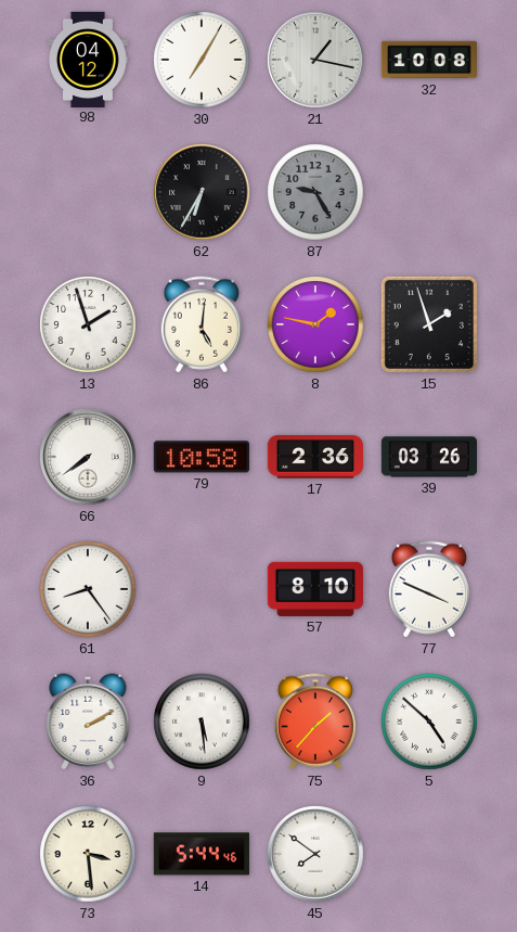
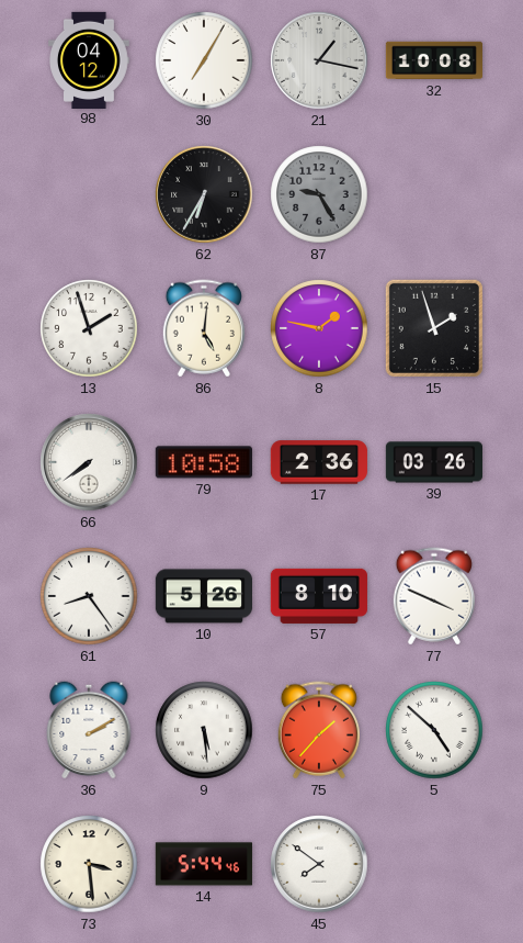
10: none -> 5:26 (203, 596)
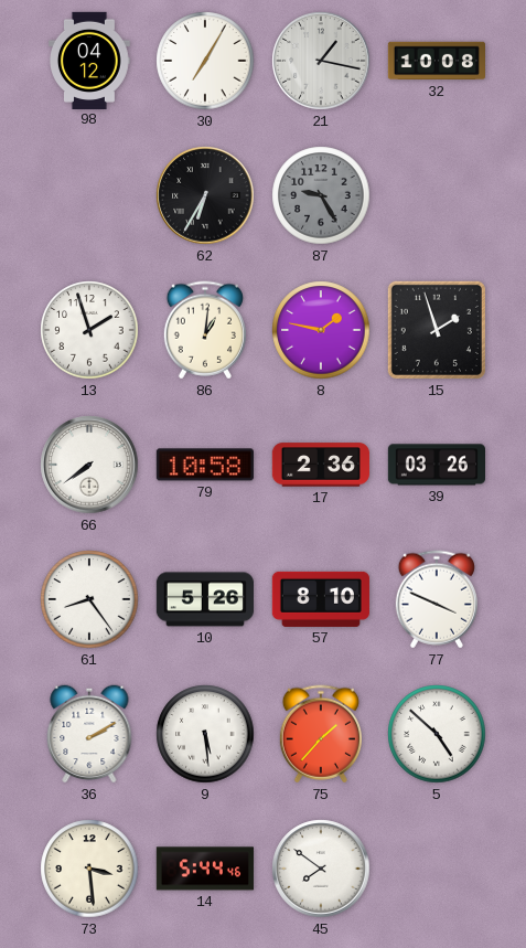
86: 5:01 -> 1:01 (205, 330)
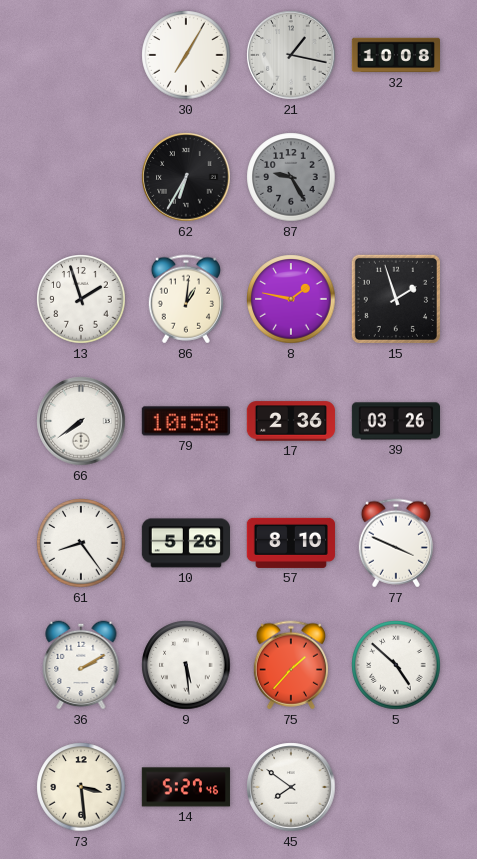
98: 04:12 -> none (90, 60)
14: 5:44 -> 5:27 (186, 787)
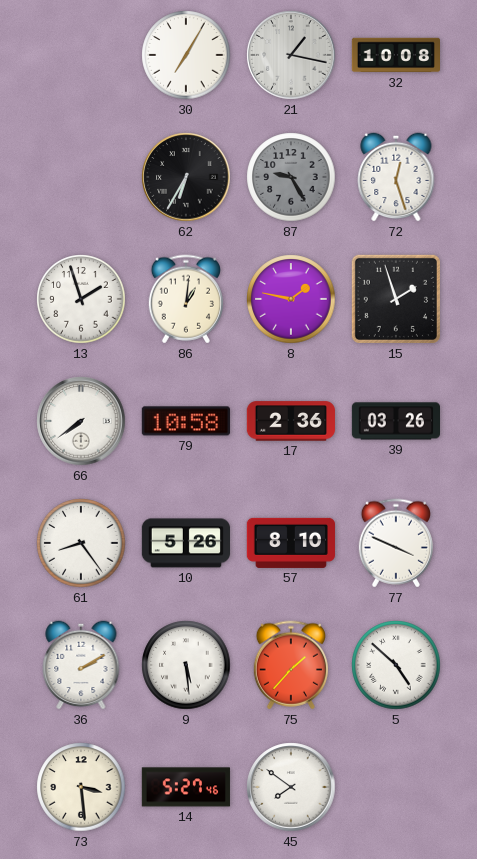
72: none -> 12:27 (396, 177)
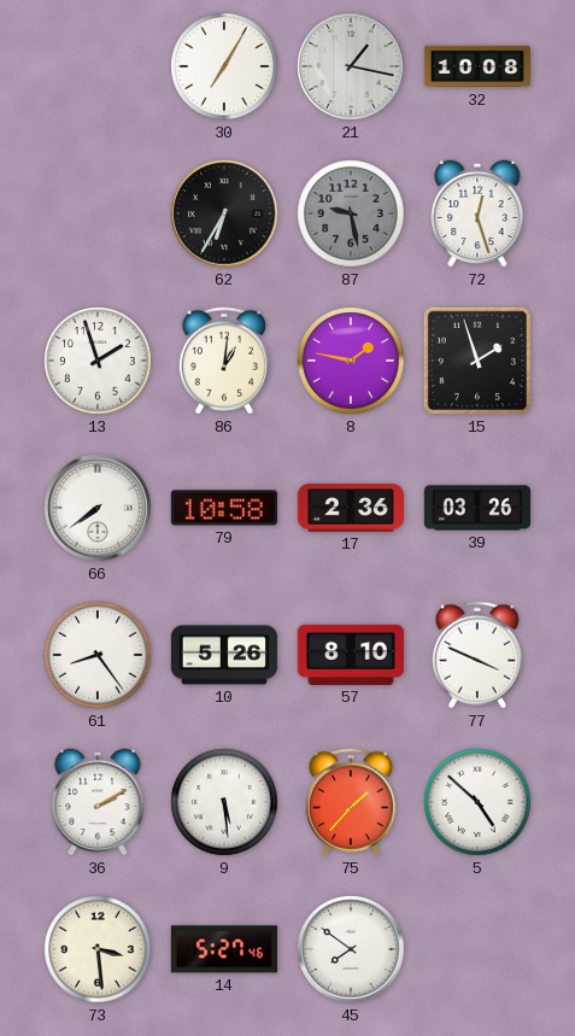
87: 9:25 -> 9:28 (351, 213)
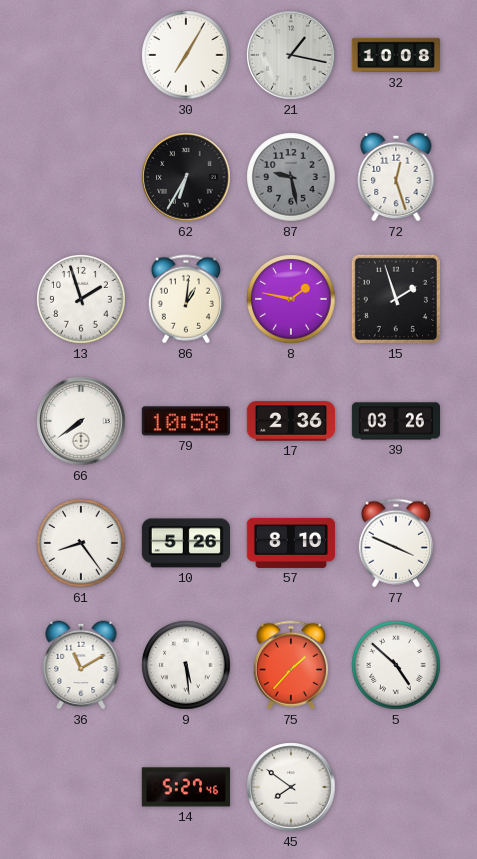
36: 2:10 -> 11:10 (81, 665)
73: 3:29 -> none (98, 949)
